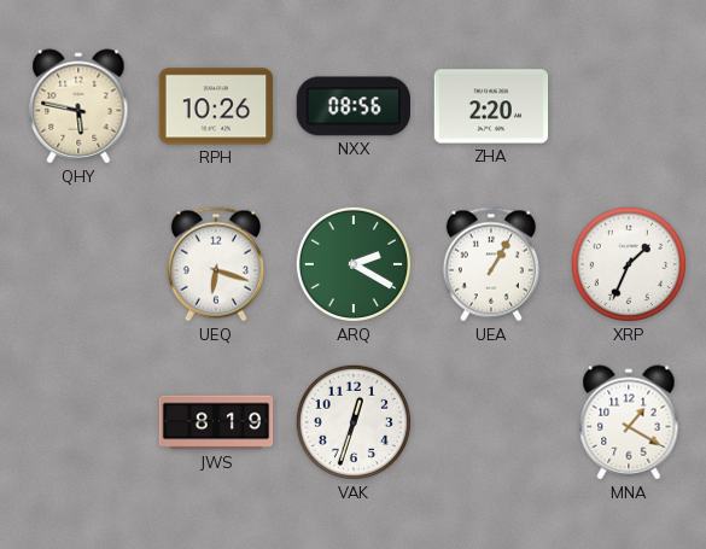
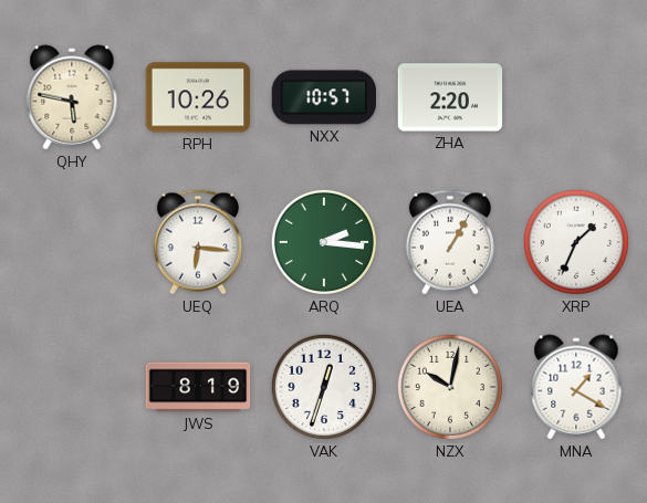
NXX: 08:56 -> 10:57 (324, 97)
UEQ: 6:18 -> 6:16 (198, 242)
ARQ: 2:20 -> 2:16 (324, 242)
NZX: none -> 10:02 (450, 387)
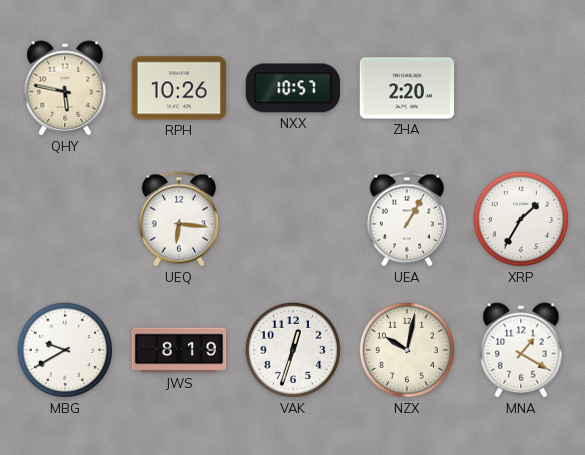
ARQ: 2:16 -> none (324, 242)
XRP: 1:34 -> 1:35 (521, 219)
MBG: none -> 9:40 (65, 350)
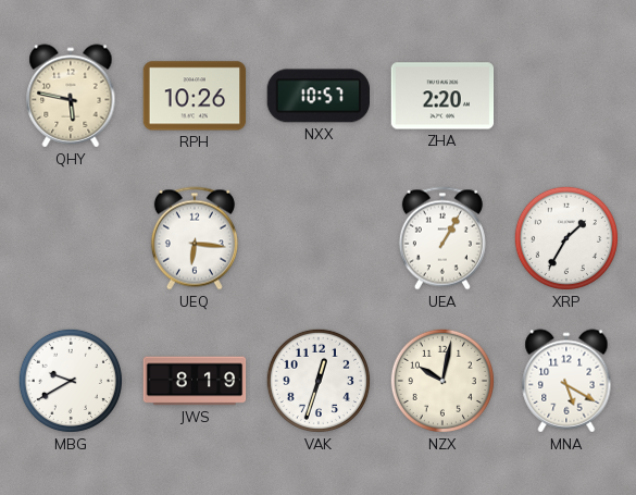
MNA: 1:20 -> 5:20 (566, 381)
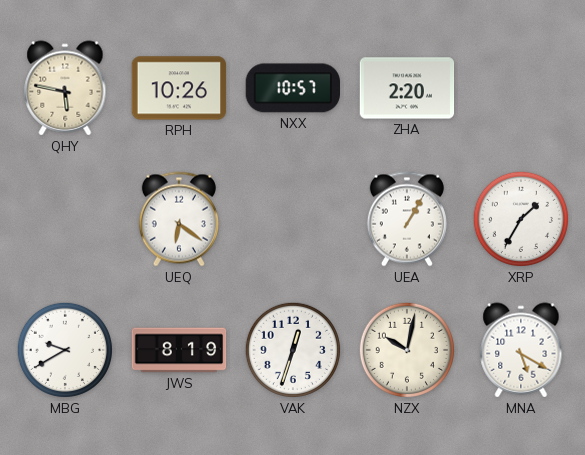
UEQ: 6:16 -> 6:21 (179, 219)
